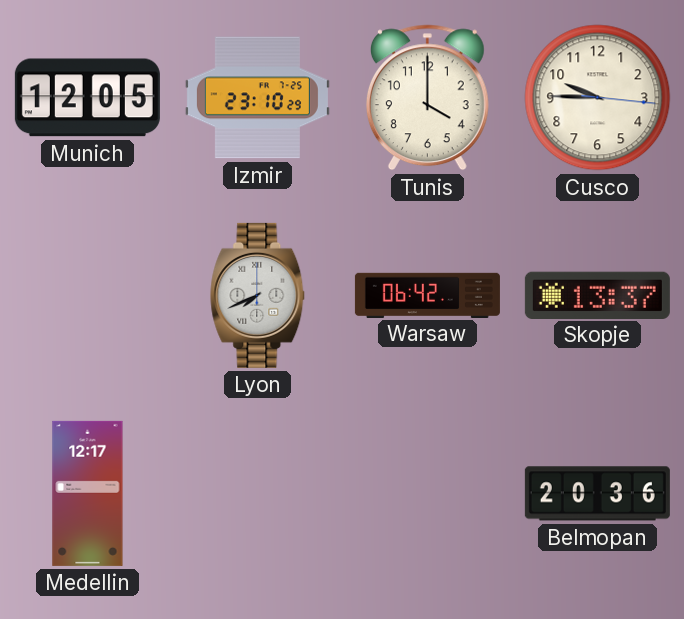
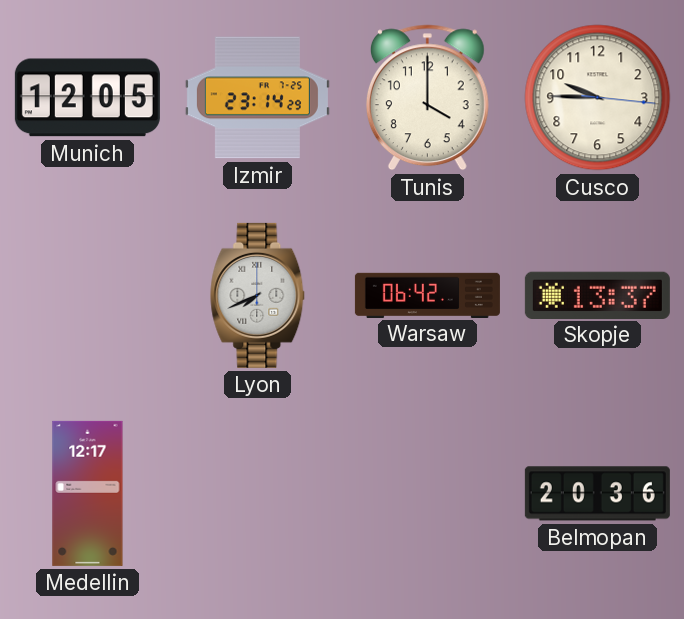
Izmir: 23:10 -> 23:14 (257, 98)
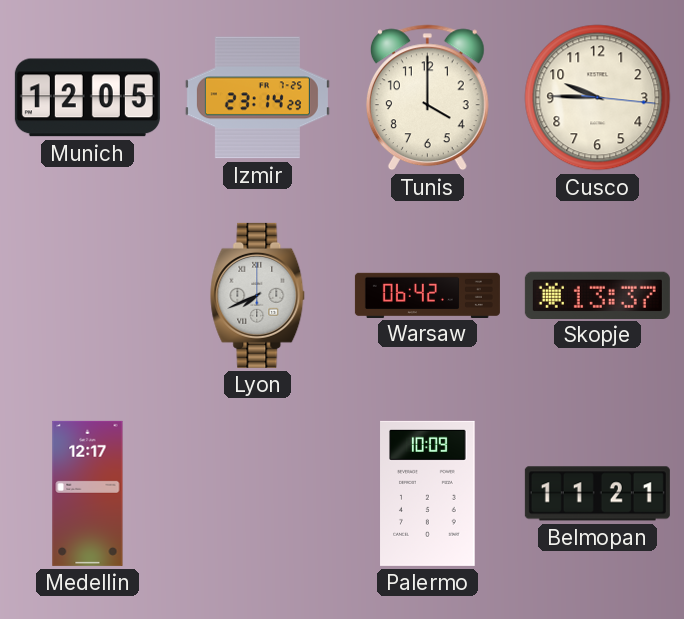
Palermo: none -> 10:09 (428, 493)
Belmopan: 20:36 -> 11:21 (597, 494)
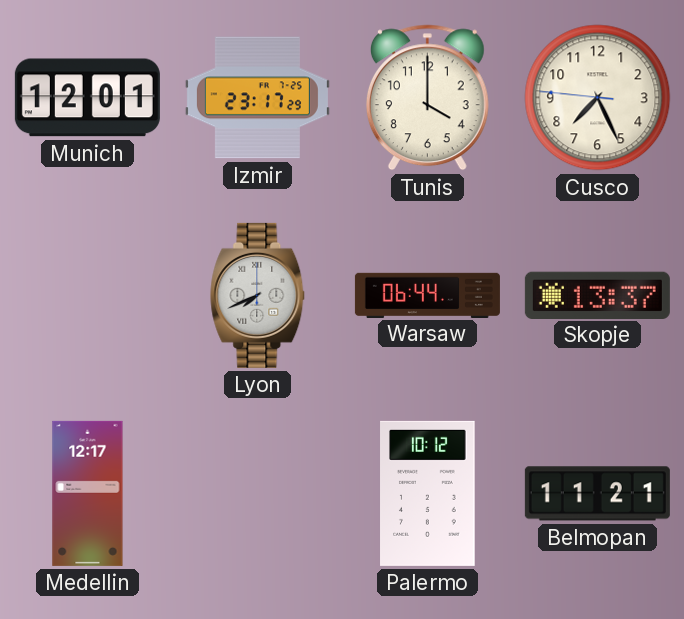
Munich: 12:05 -> 12:01 (87, 98)
Izmir: 23:14 -> 23:17 (257, 98)
Cusco: 9:45 -> 7:25 (598, 98)
Warsaw: 06:42 -> 06:44 (427, 295)
Palermo: 10:09 -> 10:12 (428, 493)
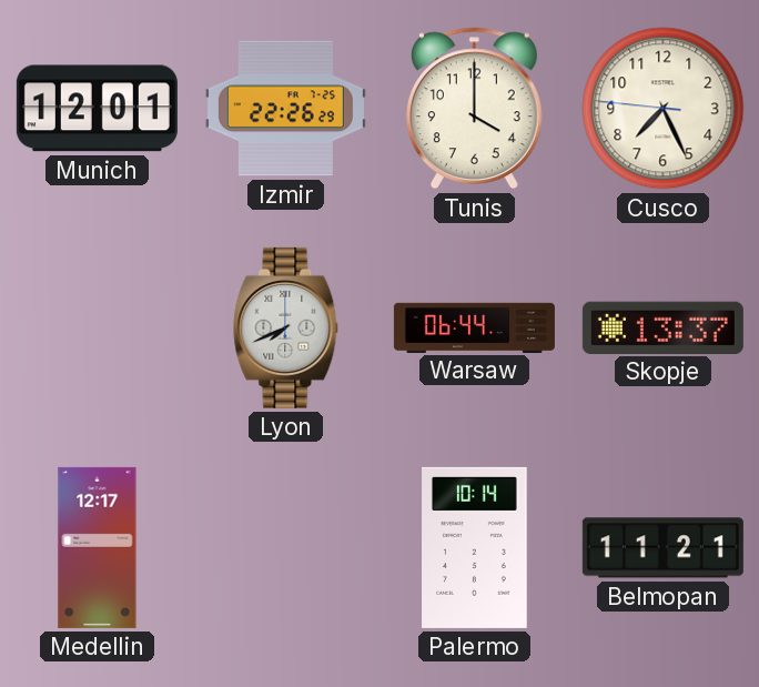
Izmir: 23:17 -> 22:26 (285, 109)
Palermo: 10:12 -> 10:14 (475, 547)
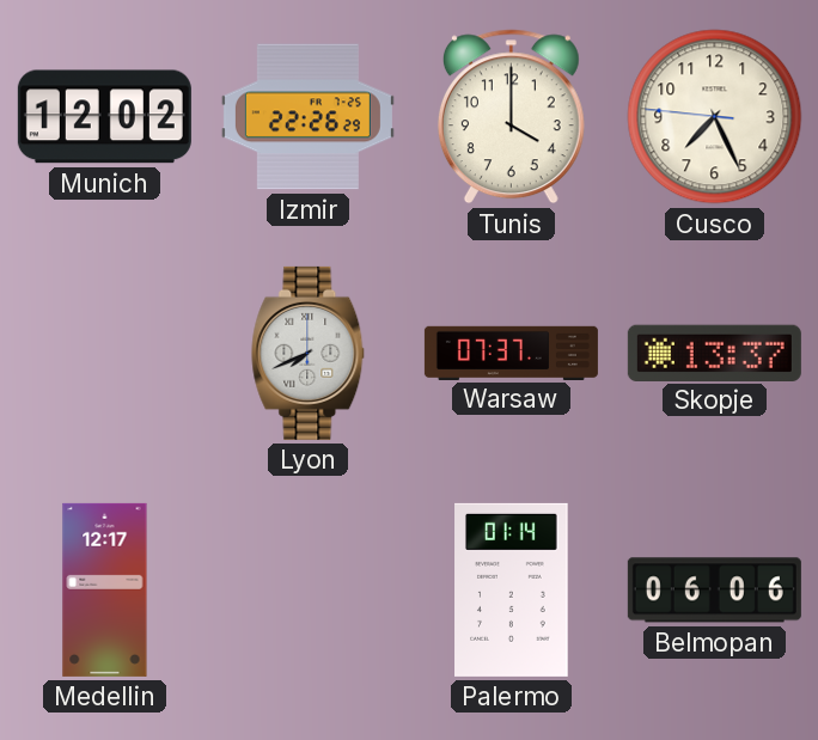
Munich: 12:01 -> 12:02 (104, 117)
Warsaw: 06:44 -> 07:37 (511, 353)
Palermo: 10:14 -> 01:14 (512, 589)
Belmopan: 11:21 -> 06:06 (714, 591)
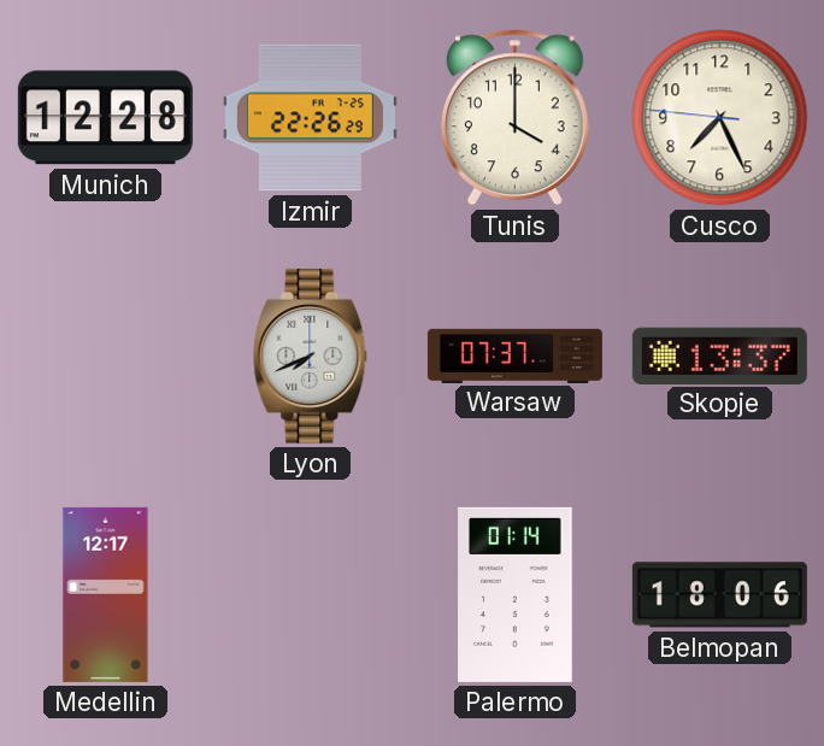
Munich: 12:02 -> 12:28 (105, 118)
Belmopan: 06:06 -> 18:06 (719, 595)
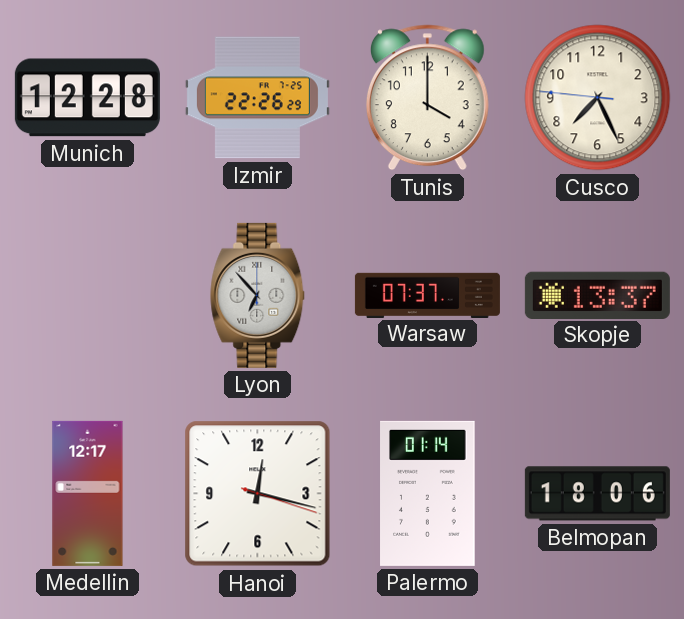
Lyon: 7:41 -> 6:53 (258, 295)
Hanoi: none -> 12:17 (258, 494)
